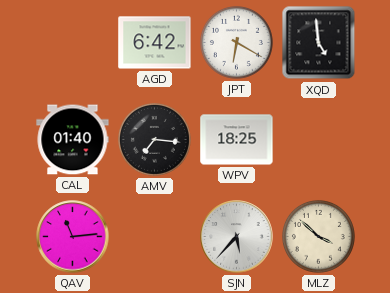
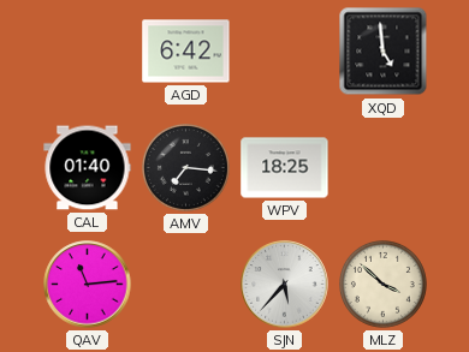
JPT: 6:20 -> none (236, 42)
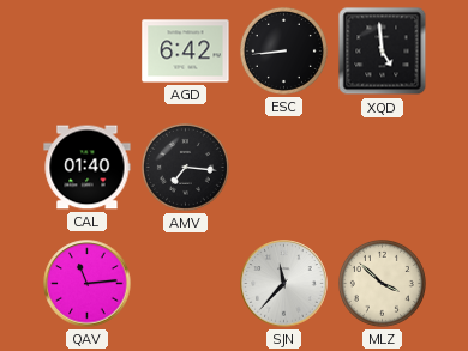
ESC: none -> 8:44 (283, 50)
WPV: 18:25 -> none (285, 168)
SJN: 5:37 -> 11:37 (284, 284)
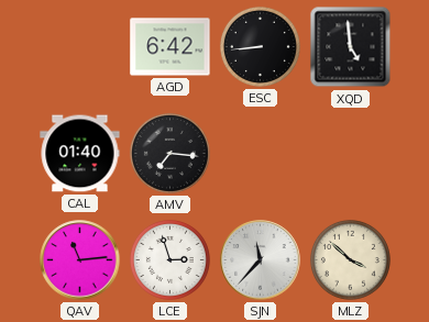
LCE: none -> 2:57 (169, 259)
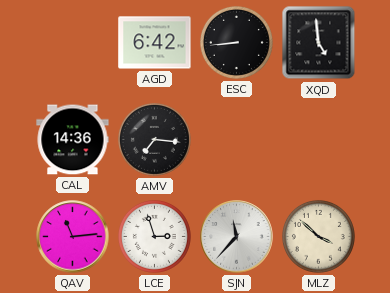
CAL: 01:40 -> 14:36 (73, 140)
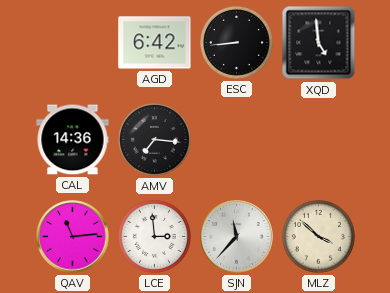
LCE: 2:57 -> 2:59 (154, 236)
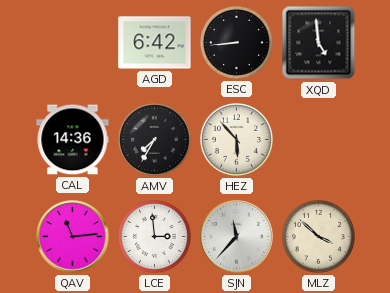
AMV: 7:16 -> 7:35 (154, 139)
HEZ: none -> 5:53 (236, 139)
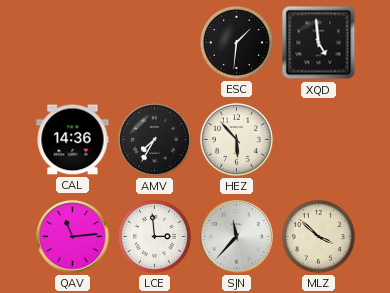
AGD: 6:42 -> none (155, 43)
ESC: 8:44 -> 1:31 (236, 42)
